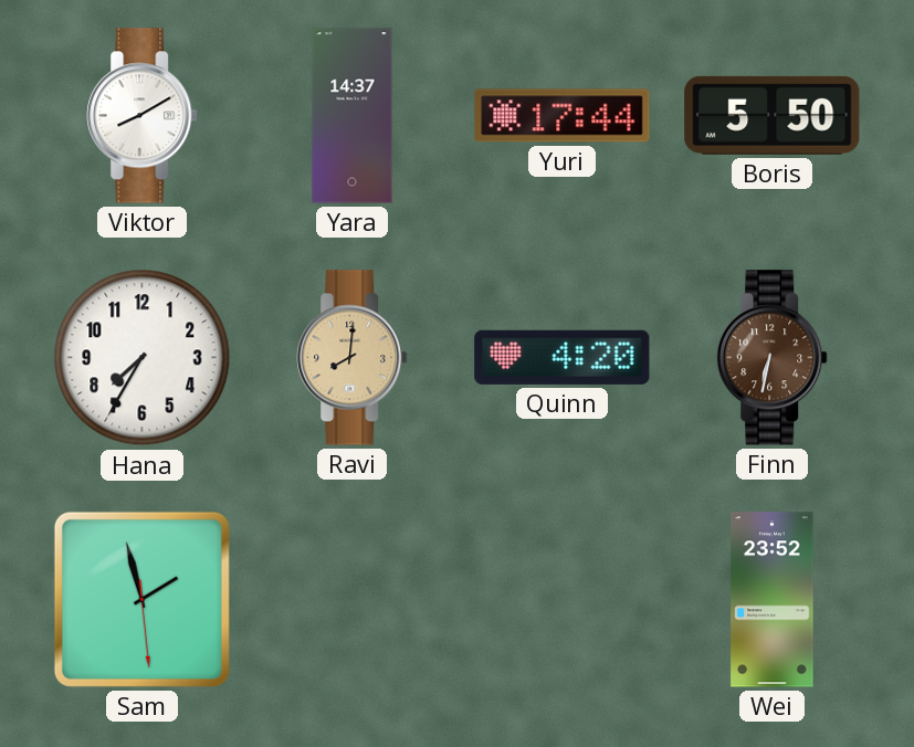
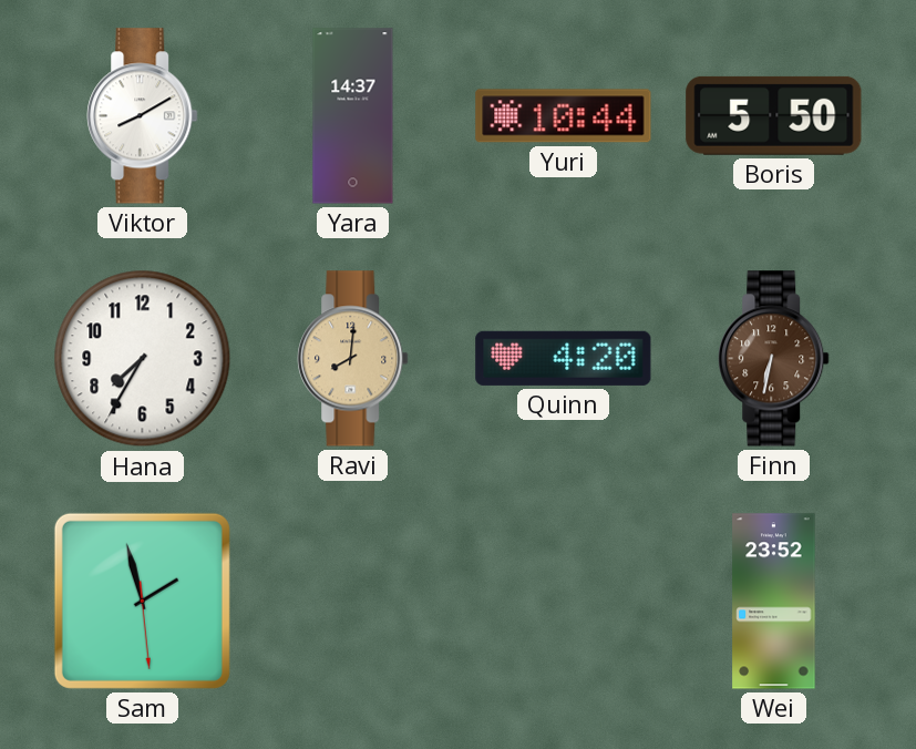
Yuri: 17:44 -> 10:44 (564, 116)
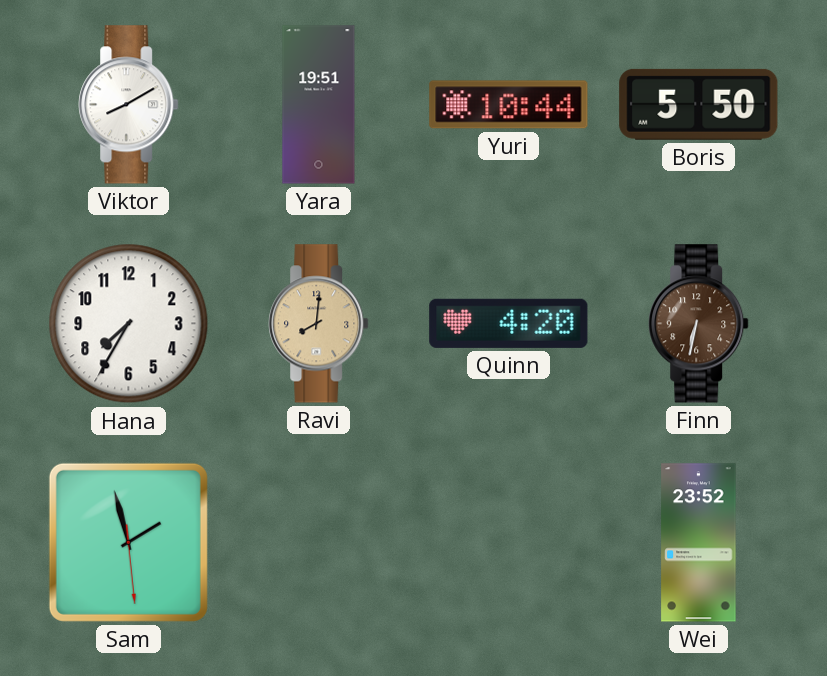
Yara: 14:37 -> 19:51 (319, 105)
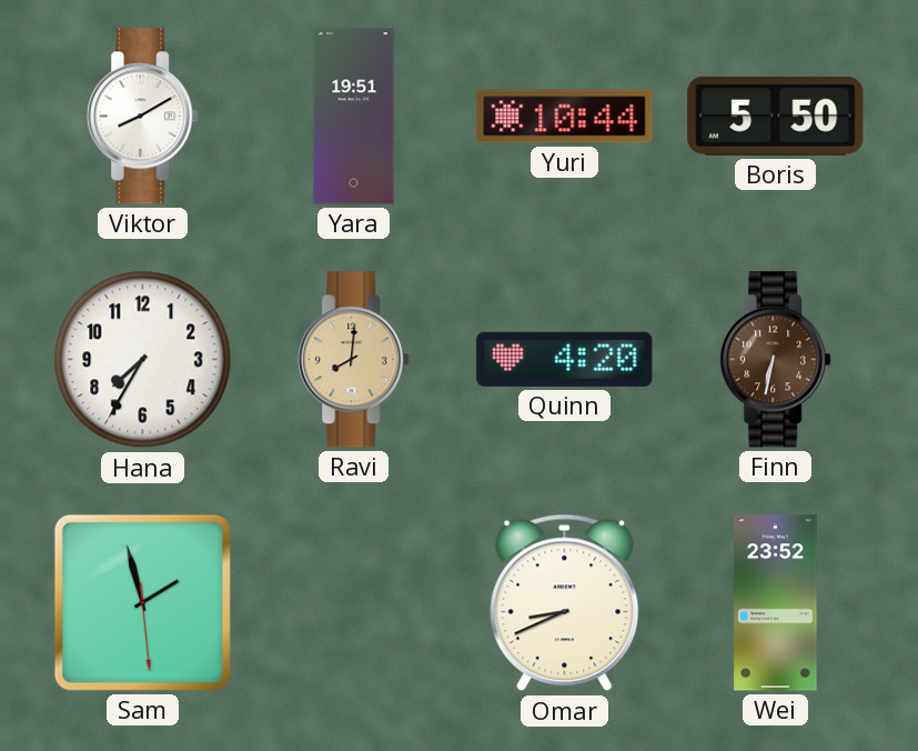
Omar: none -> 8:41 (565, 603)
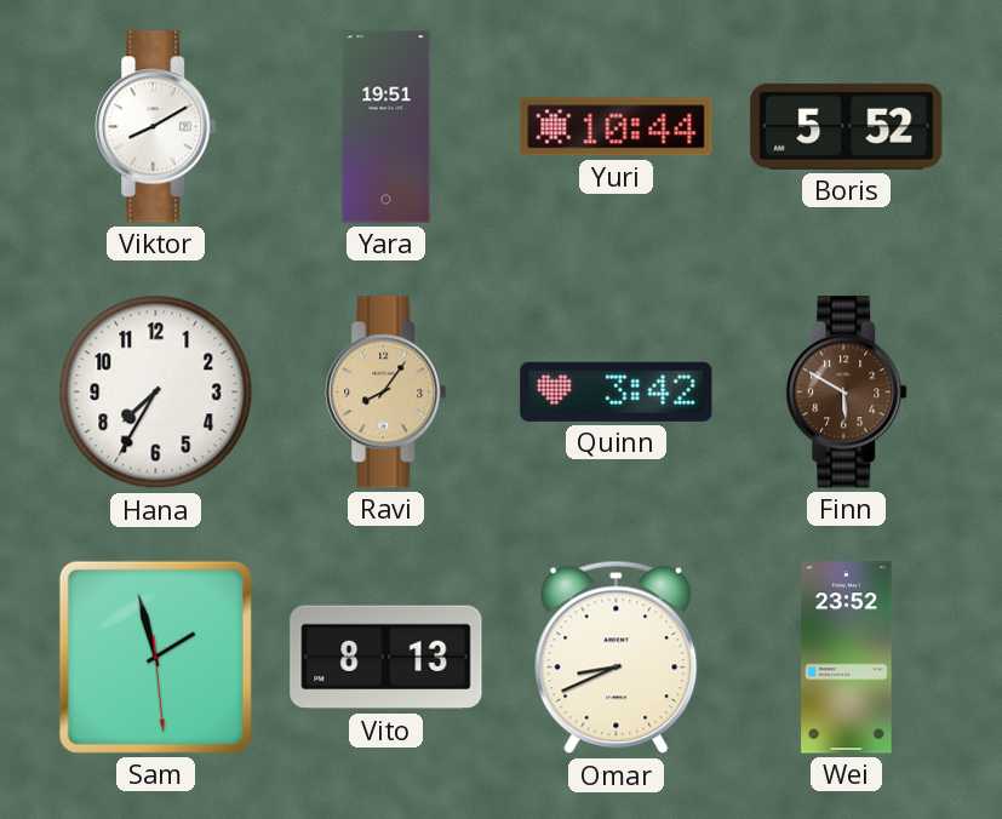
Boris: 5:50 -> 5:52 (847, 126)
Ravi: 8:01 -> 8:06 (387, 393)
Quinn: 4:20 -> 3:42 (617, 391)
Finn: 6:32 -> 5:50 (847, 393)
Vito: none -> 8:13 (387, 658)
